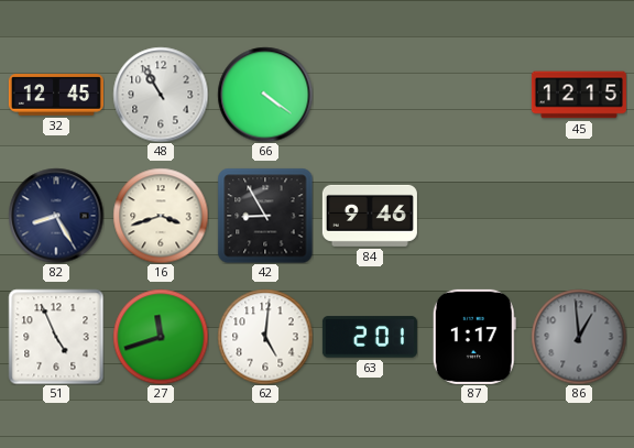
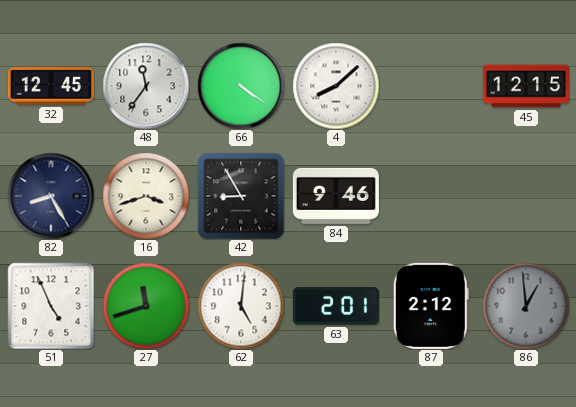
48: 10:55 -> 11:36 (146, 86)
4: none -> 8:08 (336, 86)
87: 1:17 -> 2:12 (431, 306)
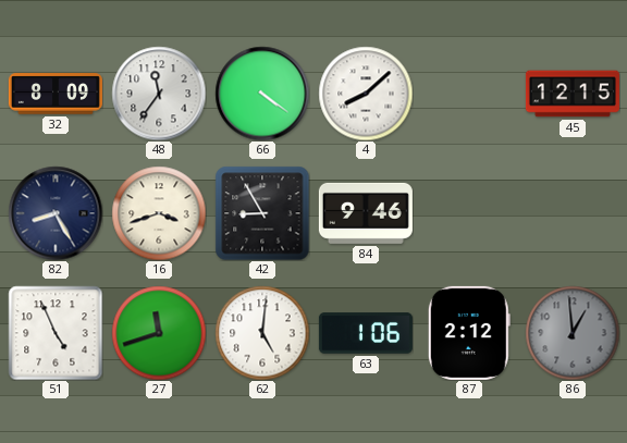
32: 12:45 -> 8:09 (56, 94)
63: 2:01 -> 1:06 (366, 333)
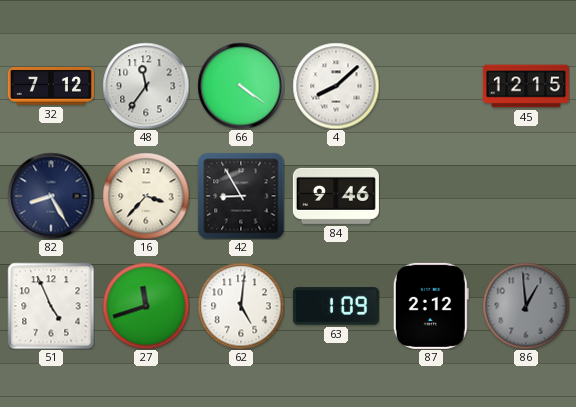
32: 8:09 -> 7:12 (51, 86)
16: 3:42 -> 3:37 (146, 196)
63: 1:06 -> 1:09 (336, 306)
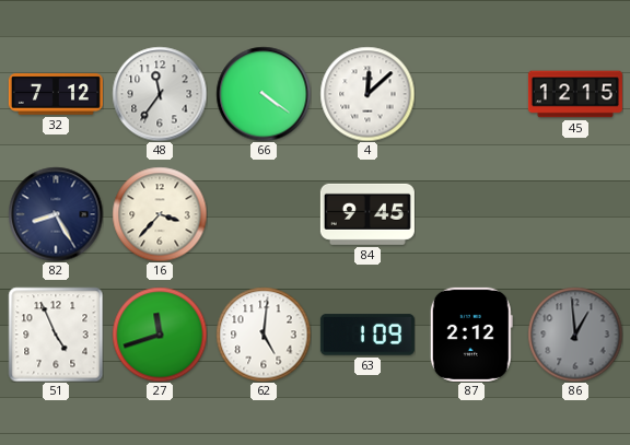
4: 8:08 -> 12:08 (367, 94)
42: 8:55 -> none (241, 196)
84: 9:46 -> 9:45 (367, 214)
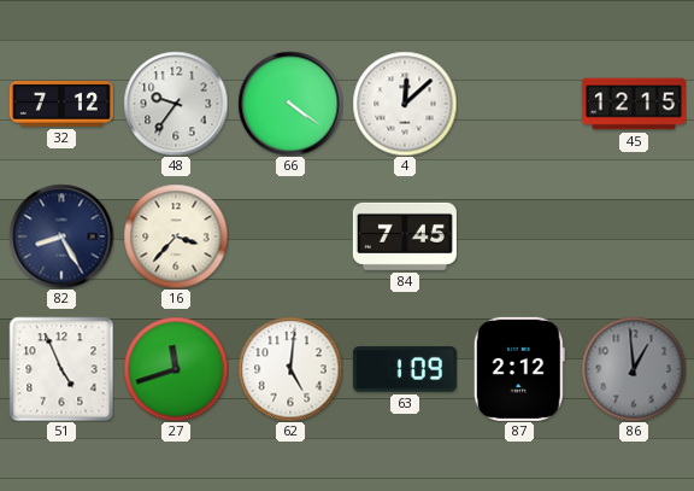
48: 11:36 -> 9:36 (176, 104)
84: 9:45 -> 7:45 (405, 236)
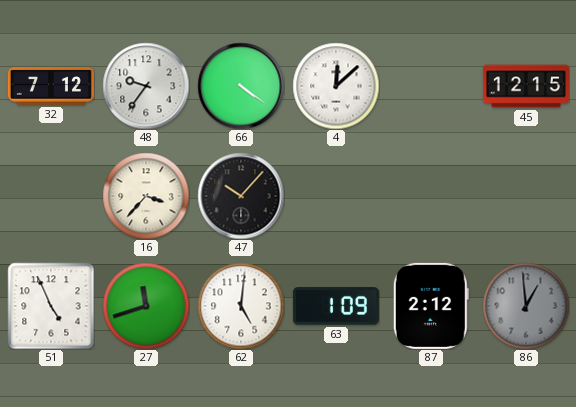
82: 8:25 -> none (61, 236)
47: none -> 10:07 (241, 196)
84: 7:45 -> none (405, 236)
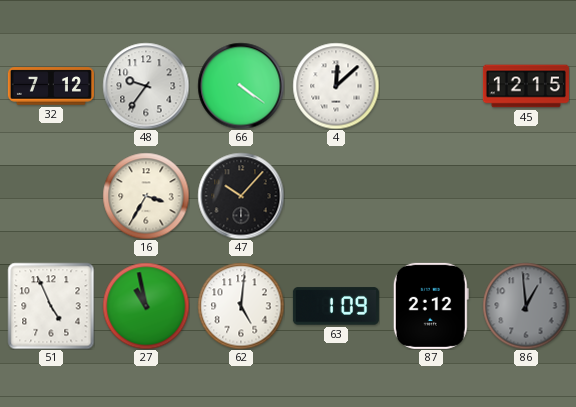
16: 3:37 -> 3:35 (146, 196)
27: 11:42 -> 10:58 (146, 306)
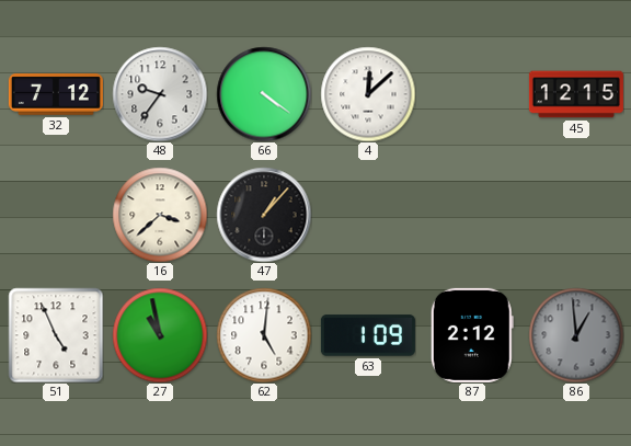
16: 3:35 -> 3:38 (160, 215)
47: 10:07 -> 1:07 (264, 215)
